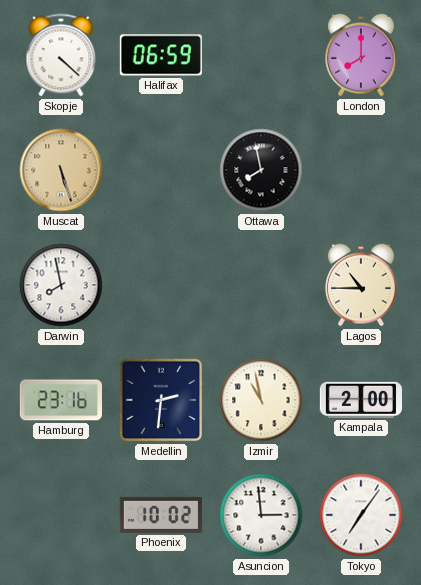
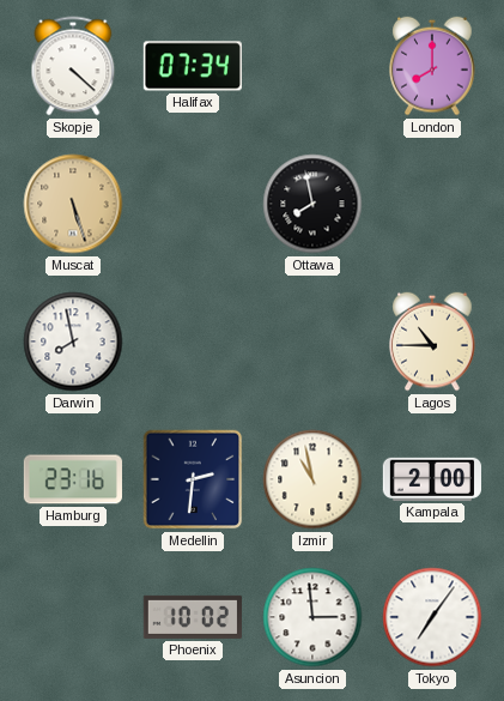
Halifax: 06:59 -> 07:34 (193, 66)
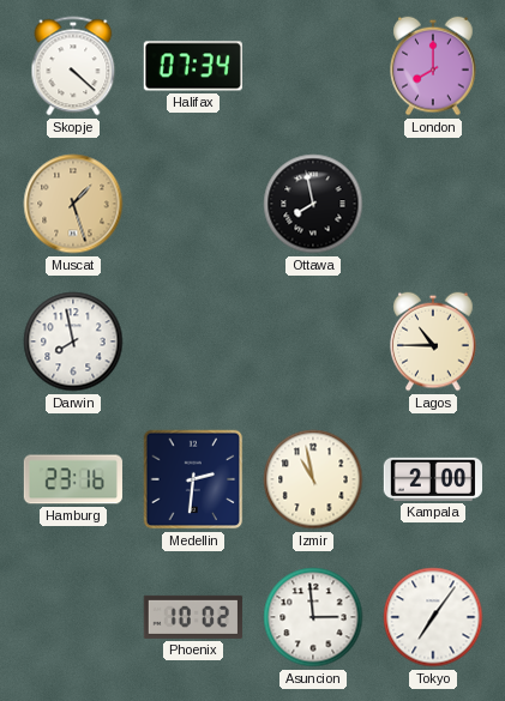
Muscat: 5:27 -> 1:27 (73, 204)
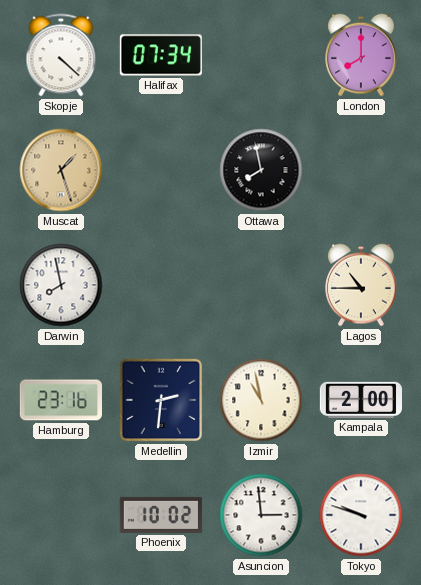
Tokyo: 7:06 -> 9:48 (361, 515)
